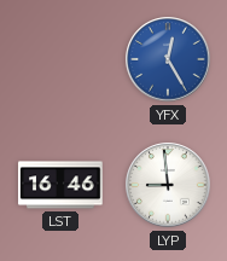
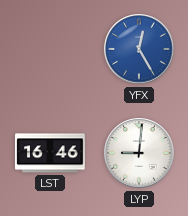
LYP: 8:59 -> 9:01 (139, 153)
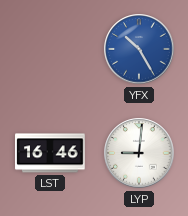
YFX: 12:25 -> 10:25 (139, 49)
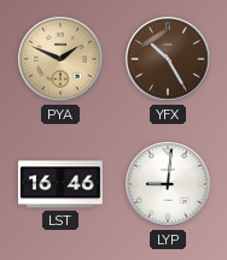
PYA: none -> 1:49 (60, 59)
YFX dial: blue -> brown (168, 59)
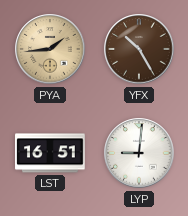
PYA: 1:49 -> 1:44 (50, 49)
LST: 16:46 -> 16:51 (50, 153)
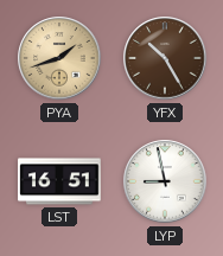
PYA: 1:44 -> 1:42 (59, 58)
LYP: 9:01 -> 8:58 (165, 181)
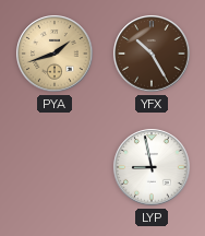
LST: 16:51 -> none (59, 181)
